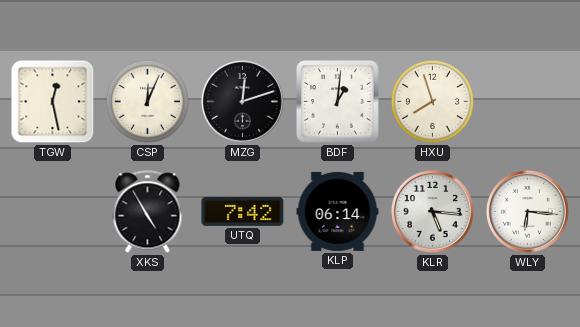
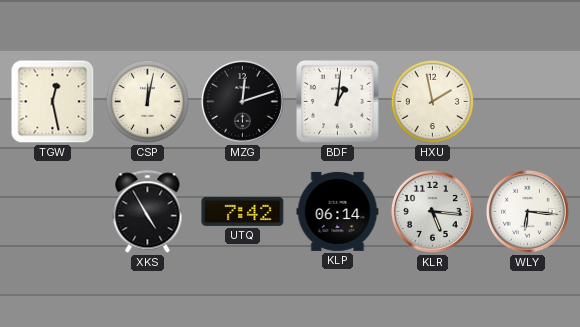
CSP: 12:04 -> 12:02 (147, 101)
HXU: 7:57 -> 1:58 (432, 101)
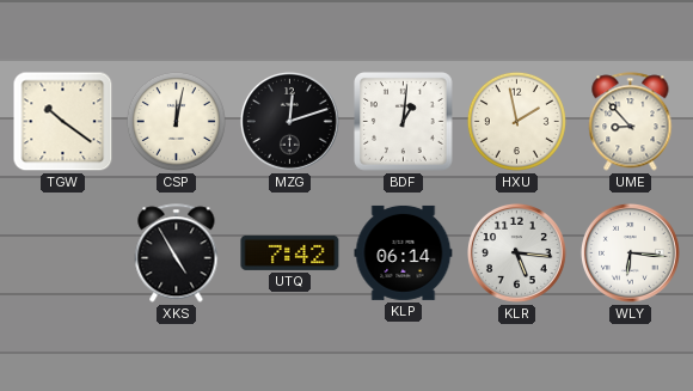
TGW: 12:28 -> 10:21 (63, 122)
UME: none -> 8:53 (631, 122)
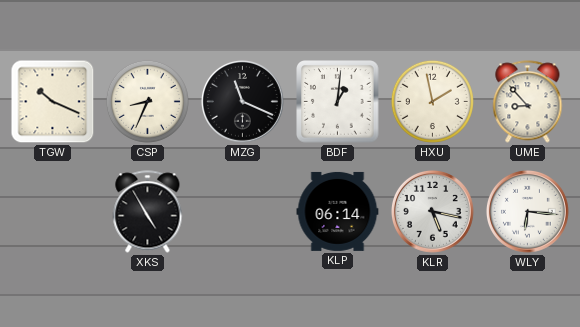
TGW: 10:21 -> 10:19 (53, 102)
CSP: 12:02 -> 8:34 (147, 101)
MZG: 12:12 -> 11:19 (242, 101)
UTQ: 7:42 -> none (290, 252)
KLR: 5:16 -> 5:17 (432, 211)
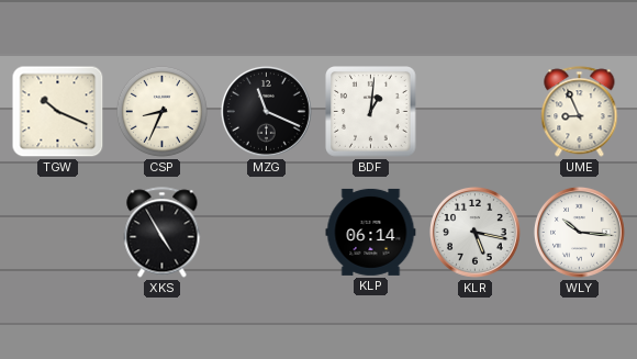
HXU: 1:58 -> none (432, 101)
UME: 8:53 -> 8:56 (580, 112)
WLY: 6:16 -> 10:16 (579, 232)
